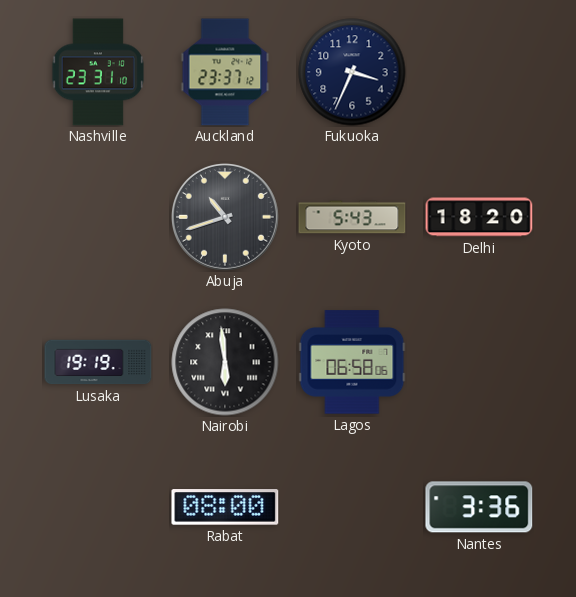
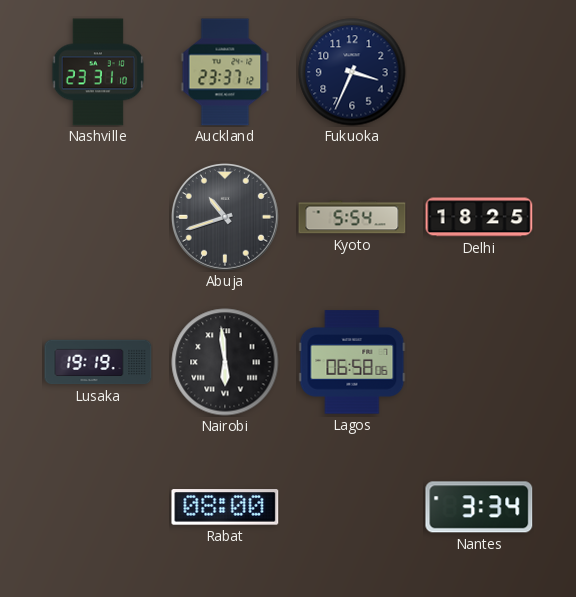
Kyoto: 5:43 -> 5:54 (352, 217)
Delhi: 18:20 -> 18:25 (479, 217)
Nantes: 3:36 -> 3:34 (479, 507)
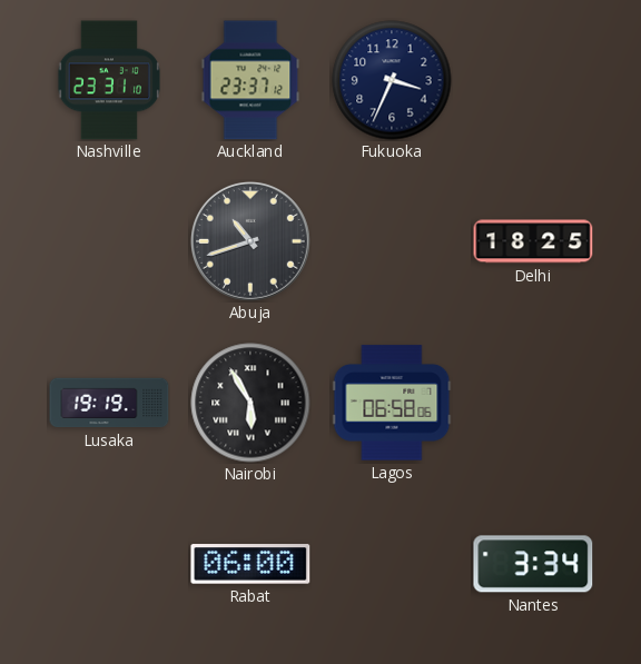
Kyoto: 5:54 -> none (352, 217)
Nairobi: 5:59 -> 5:55 (250, 403)
Rabat: 08:00 -> 06:00 (250, 564)
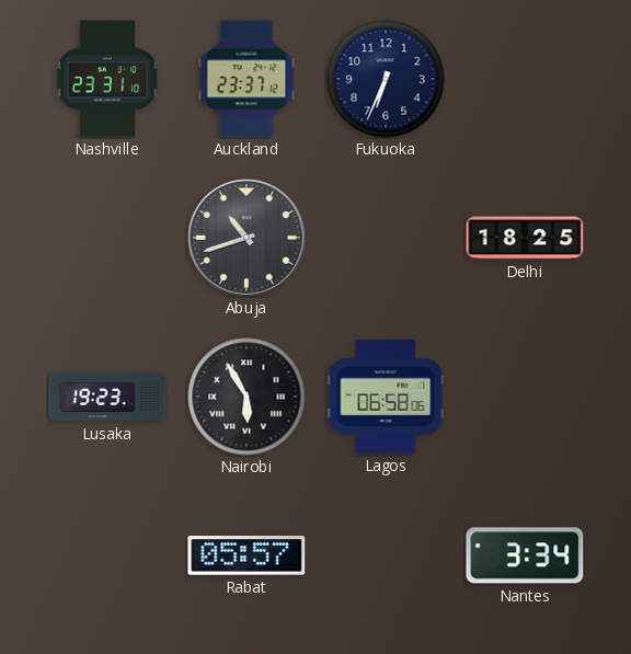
Fukuoka: 3:34 -> 6:34 (386, 79)
Lusaka: 19:19 -> 19:23 (107, 397)
Rabat: 06:00 -> 05:57 (246, 555)
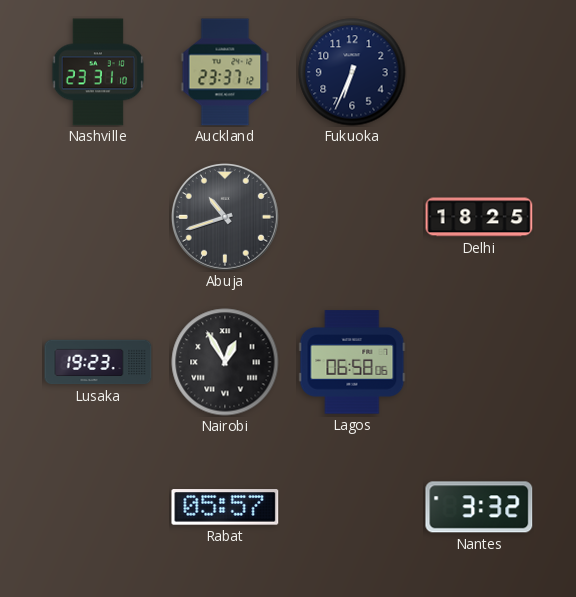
Nairobi: 5:55 -> 12:55 (225, 362)
Nantes: 3:34 -> 3:32 (479, 507)
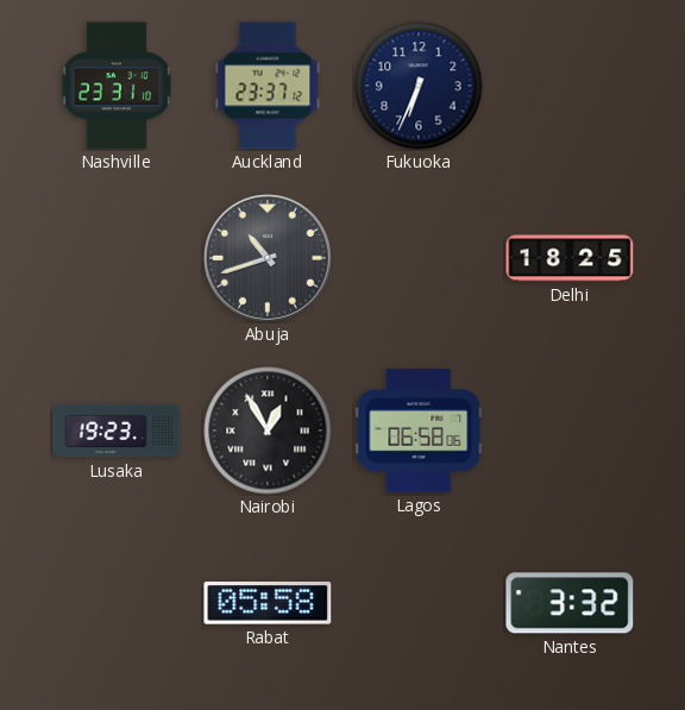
Rabat: 05:57 -> 05:58 (268, 603)
